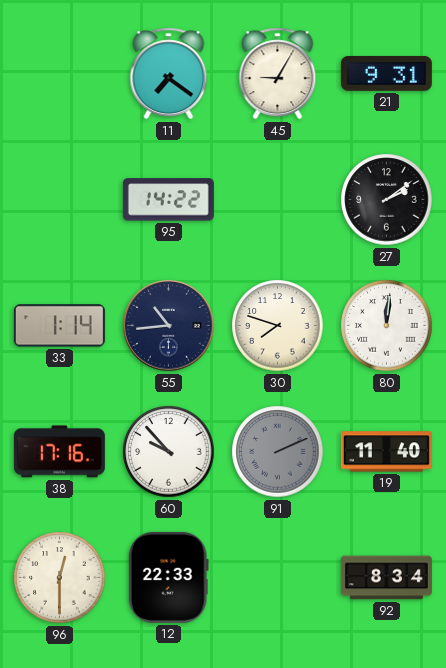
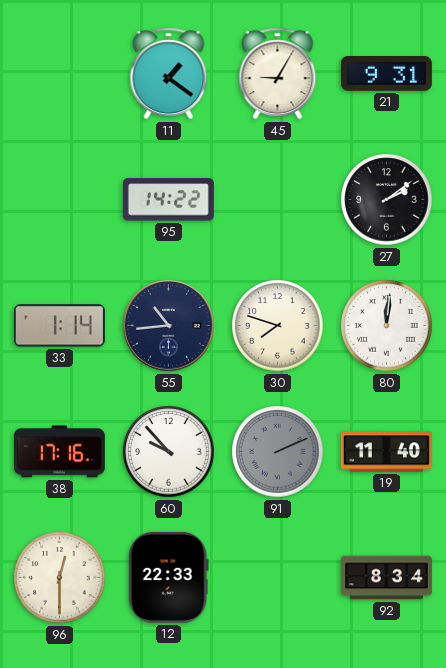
11: 7:21 -> 1:21 (169, 74)
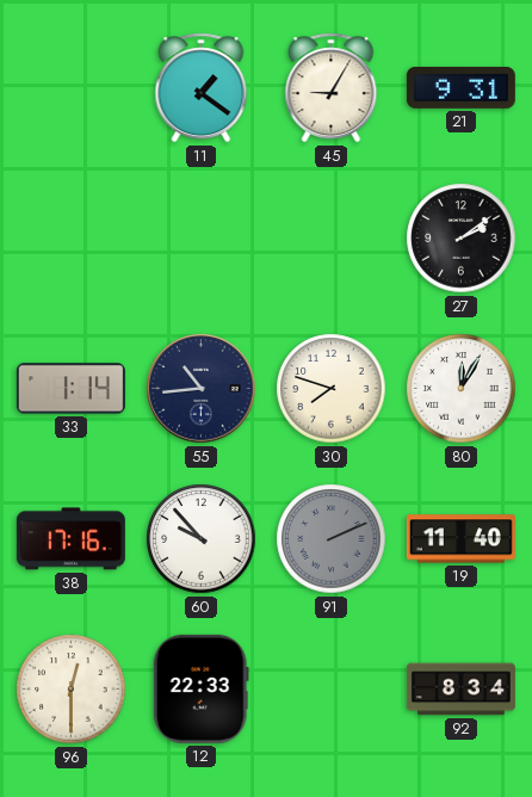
95: 14:22 -> none (168, 200)
80: 12:01 -> 12:05 (462, 389)
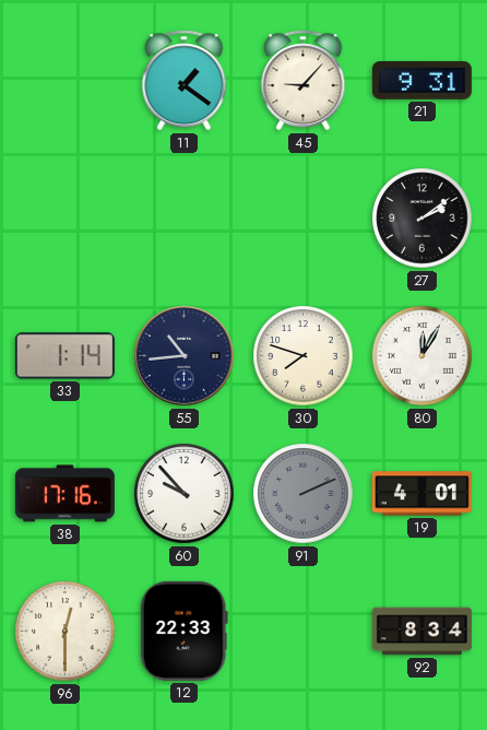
45: 9:05 -> 9:07 (304, 81)
19: 11:40 -> 4:01 (421, 494)
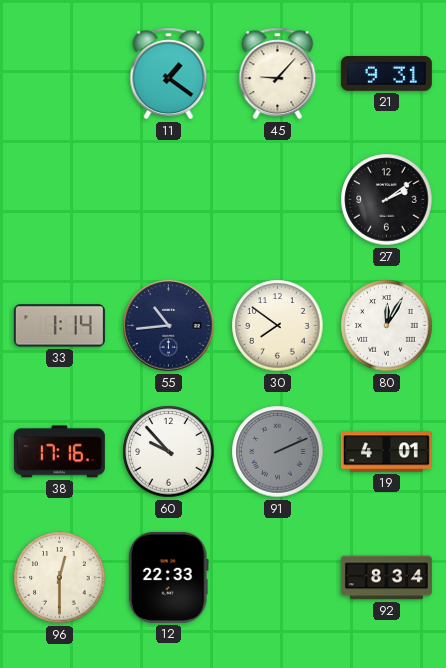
30: 7:48 -> 7:51 (278, 326)
